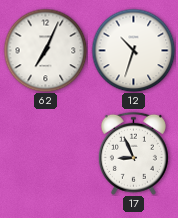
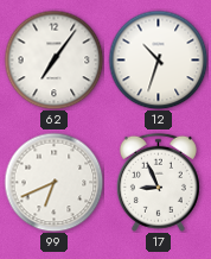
62: 7:04 -> 7:06 (53, 59)
99: none -> 6:41 (53, 182)
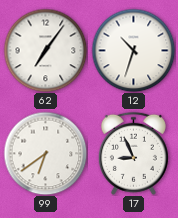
99: 6:41 -> 6:39 (45, 153)
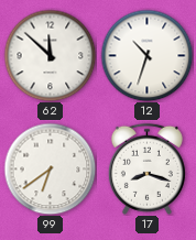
62: 7:06 -> 11:52 (50, 55)
17: 8:56 -> 8:18 (146, 168)
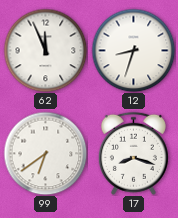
62: 11:52 -> 11:56 (45, 50)
12: 10:33 -> 8:33 (133, 50)
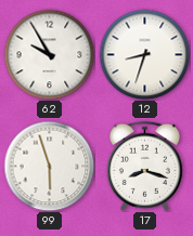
62: 11:56 -> 9:55 (49, 54)
99: 6:39 -> 5:57 (49, 166)
